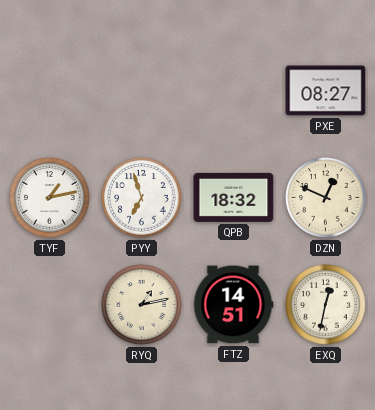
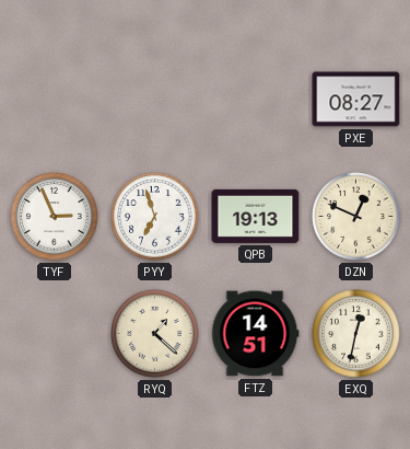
TYF: 1:13 -> 2:56 (55, 217)
QPB: 18:32 -> 19:13 (256, 216)
RYQ: 1:13 -> 1:22 (155, 334)
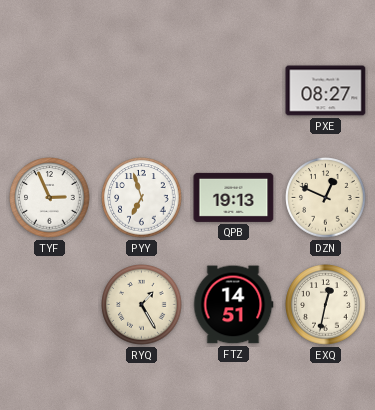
RYQ: 1:22 -> 1:25 (142, 305)
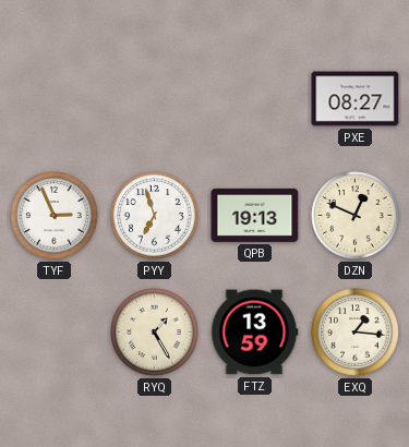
FTZ: 14:51 -> 13:59 (254, 333)
EXQ: 12:32 -> 1:16 (356, 333)
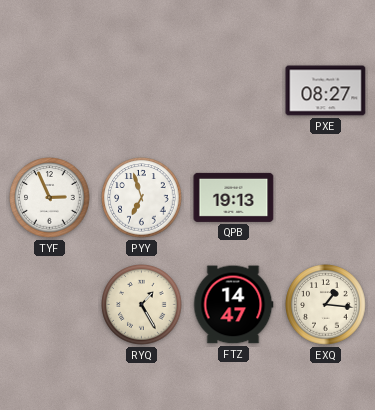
DZN: 12:49 -> none (356, 216)
FTZ: 13:59 -> 14:47 (233, 305)
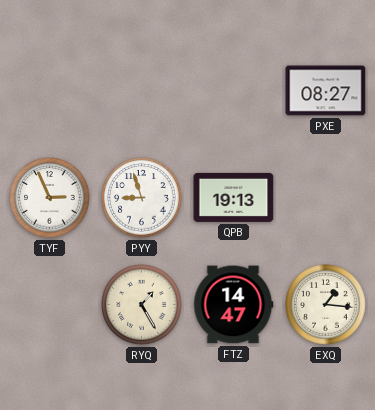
PYY: 6:57 -> 8:57 (142, 198)
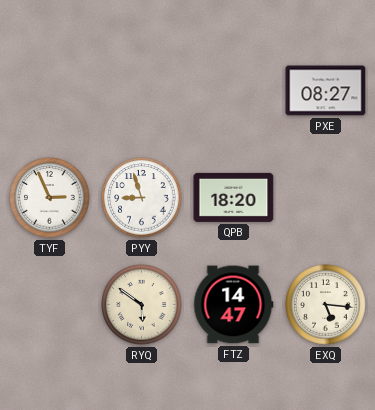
QPB: 19:13 -> 18:20 (234, 197)
RYQ: 1:25 -> 5:51 (142, 305)
EXQ: 1:16 -> 5:16 (326, 305)
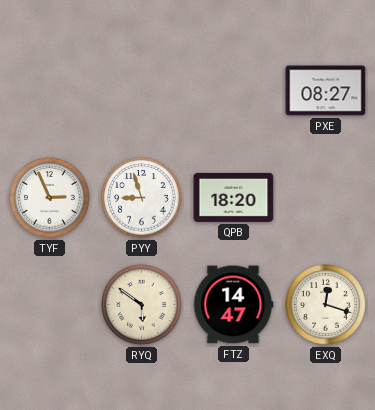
EXQ: 5:16 -> 12:18 (326, 305)
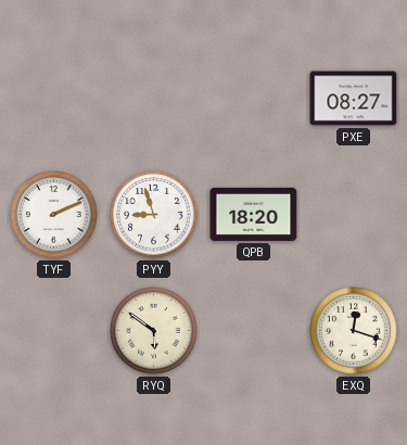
TYF: 2:56 -> 2:11 (54, 215)
FTZ: 14:47 -> none (233, 305)
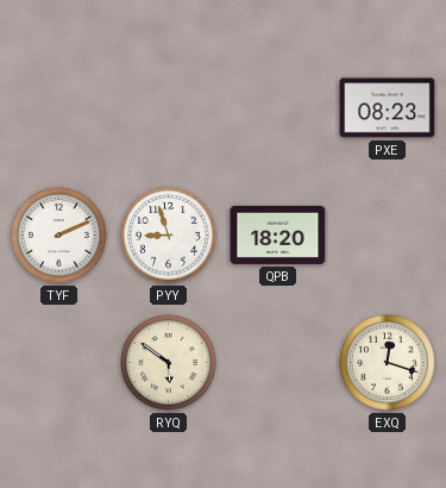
PXE: 08:27 -> 08:23 (388, 108)
